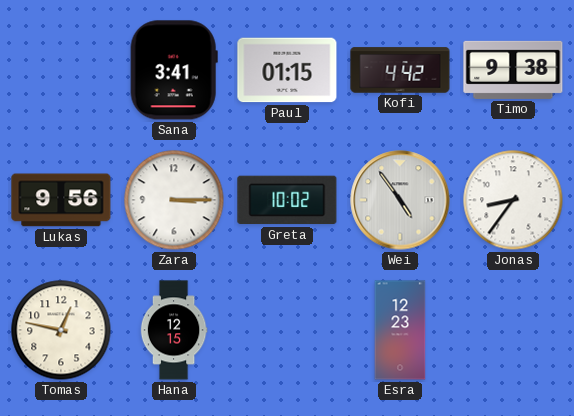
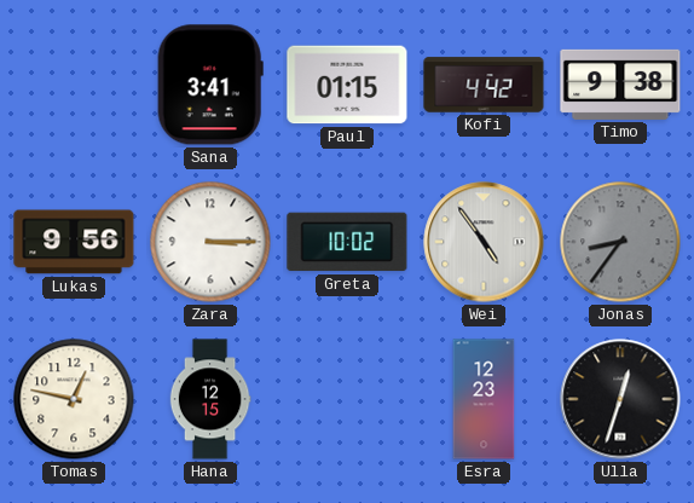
Jonas dial: white -> grey (620, 242)
Ulla: none -> 12:33 (620, 399)
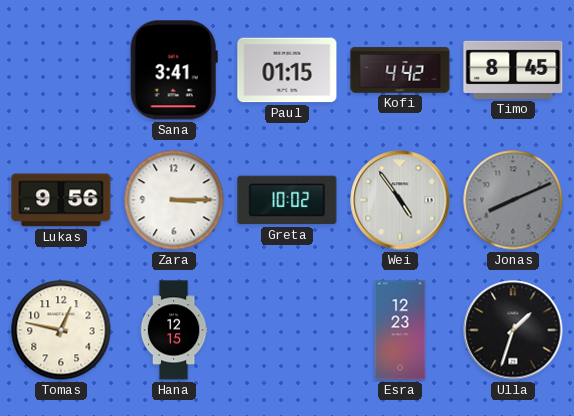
Timo: 9:38 -> 8:45 (513, 70)
Jonas: 8:36 -> 8:11 (513, 200)
Ulla: 12:33 -> 1:33 (513, 330)
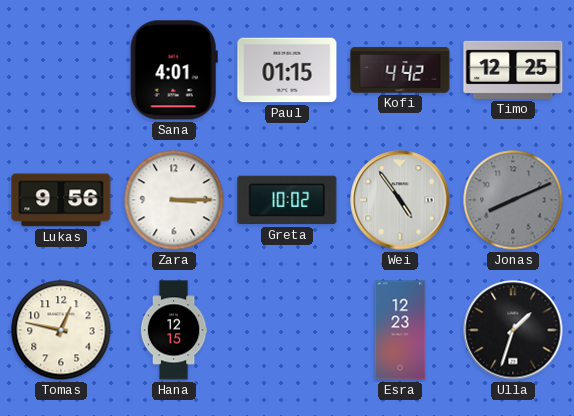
Sana: 3:41 -> 4:01 (174, 70)
Timo: 8:45 -> 12:25 (513, 70)
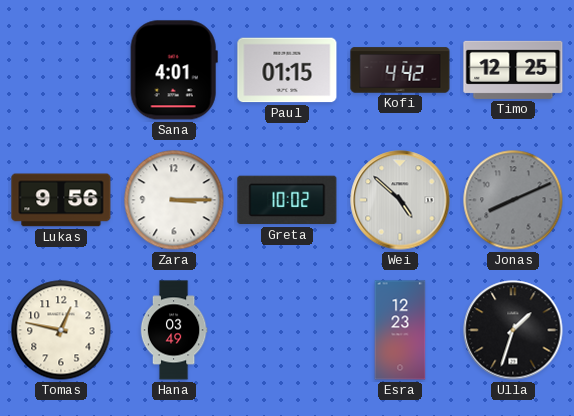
Wei: 4:54 -> 4:52 (400, 200)
Hana: 12:15 -> 03:49 (174, 330)
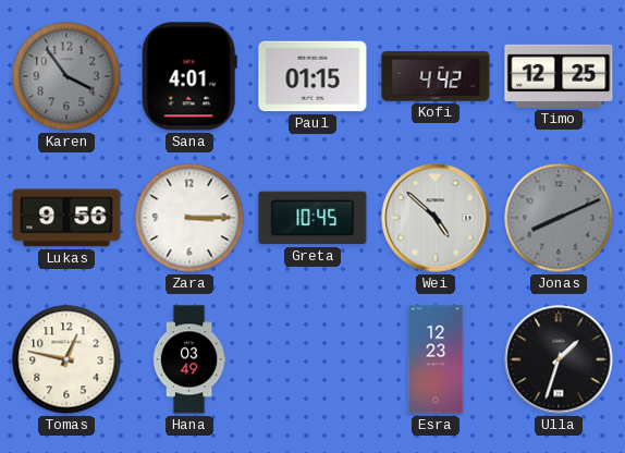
Karen: none -> 3:54 (66, 76)
Greta: 10:02 -> 10:45 (312, 218)
